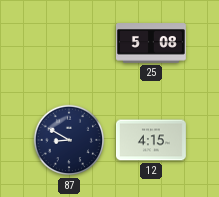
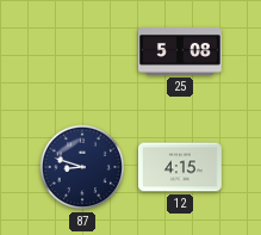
87: 8:50 -> 8:48 (82, 167)
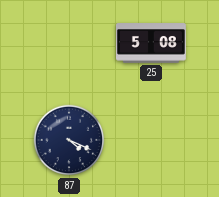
87: 8:48 -> 4:19 (69, 140)
12: 4:15 -> none (180, 167)
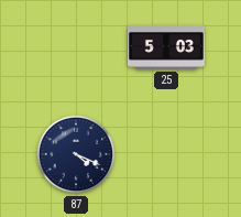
25: 5:08 -> 5:03 (166, 47)
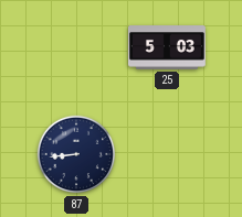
87: 4:19 -> 8:44 (76, 154)
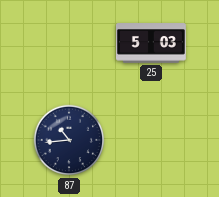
87: 8:44 -> 10:44 (69, 140)
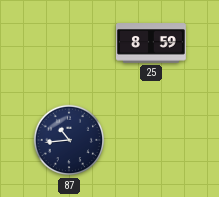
25: 5:03 -> 8:59 (151, 43)
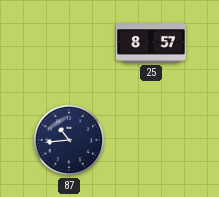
25: 8:59 -> 8:57 (151, 43)
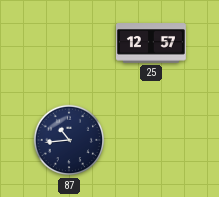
25: 8:57 -> 12:57 (151, 43)
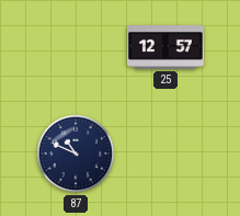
87: 10:44 -> 10:49 (76, 154)
